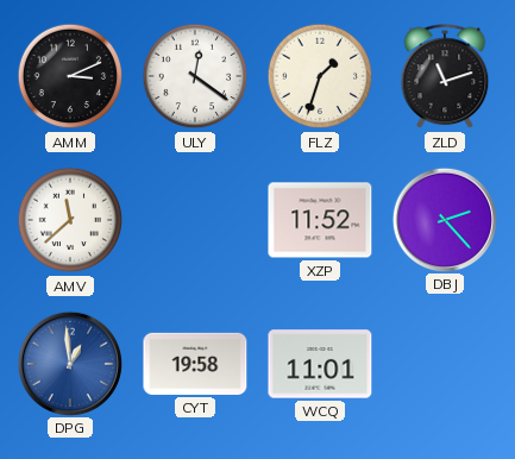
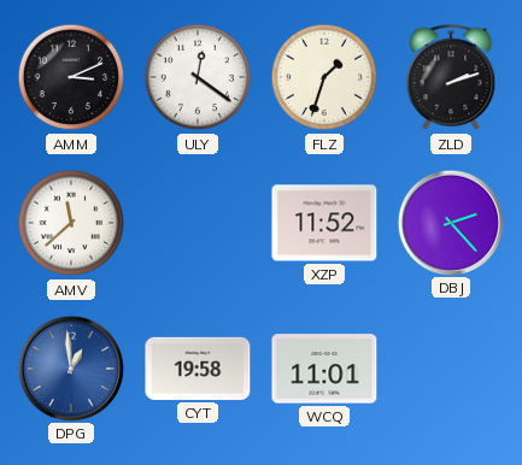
ZLD: 11:12 -> 2:12 (451, 78)
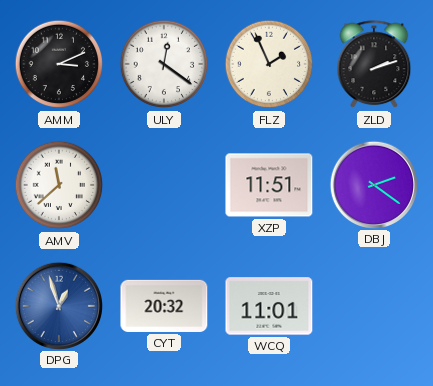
FLZ: 1:33 -> 1:56 (269, 64)
XZP: 11:52 -> 11:51 (269, 185)
DBJ: 2:23 -> 2:21 (373, 184)
DPG: 12:59 -> 12:57 (58, 305)
CYT: 19:58 -> 20:32 (164, 306)
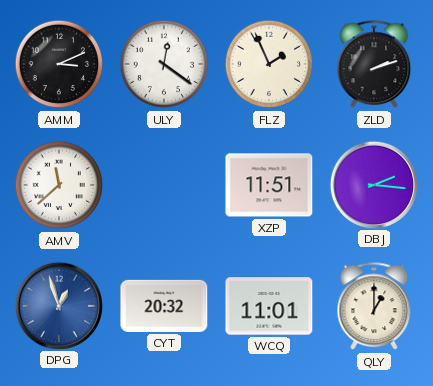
DBJ: 2:21 -> 2:16 (373, 184)
QLY: none -> 1:00 (374, 307)
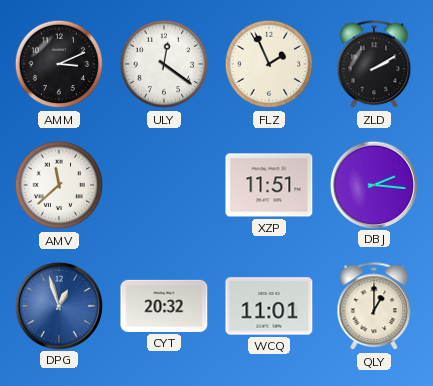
ZLD: 2:12 -> 2:10 (374, 65)
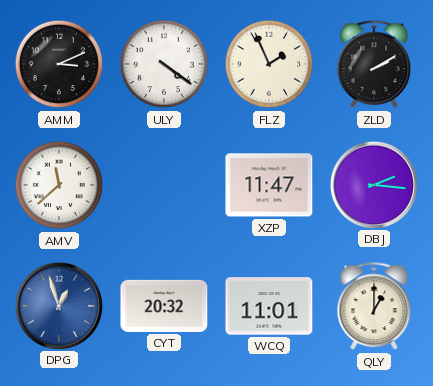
ULY: 12:21 -> 4:21 (164, 64)
XZP: 11:51 -> 11:47 (269, 185)
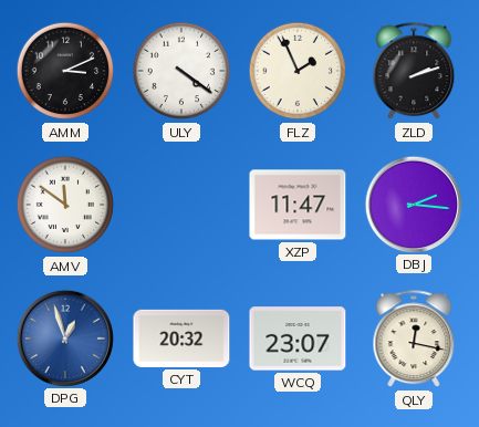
ZLD: 2:10 -> 2:12 (414, 72)
AMV: 11:38 -> 11:51 (65, 205)
WCQ: 11:01 -> 23:07 (298, 339)
QLY: 1:00 -> 12:17 (414, 340)
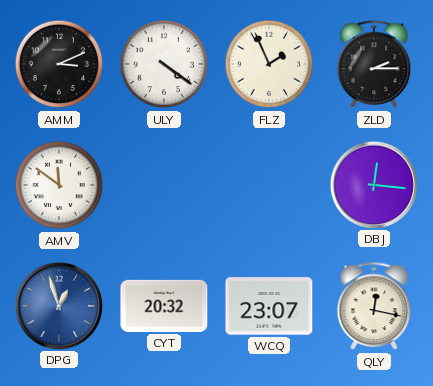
ZLD: 2:12 -> 2:15 (374, 65)
XZP: 11:47 -> none (298, 205)
DBJ: 2:16 -> 12:16 (373, 184)
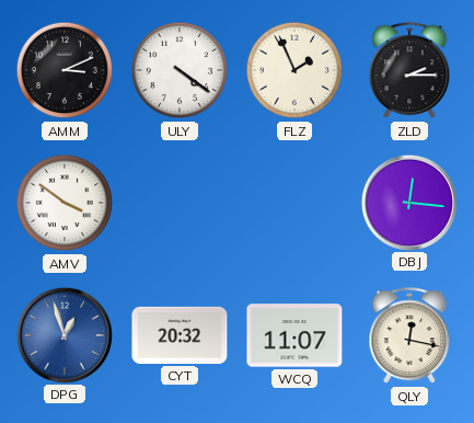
AMV: 11:51 -> 3:51 (65, 203)
WCQ: 23:07 -> 11:07 (294, 335)
